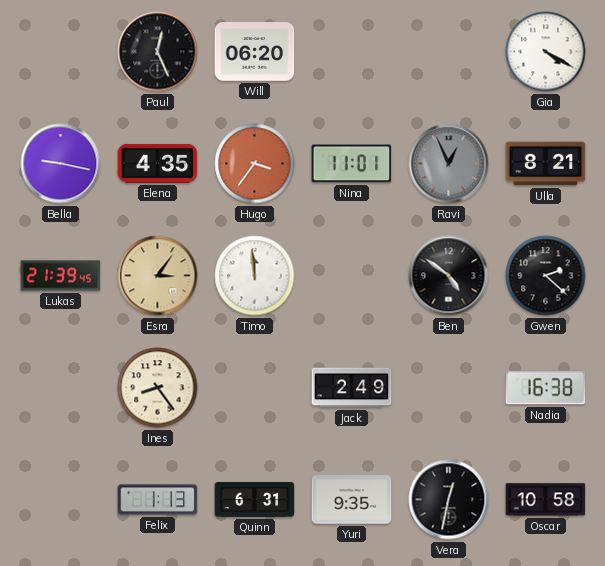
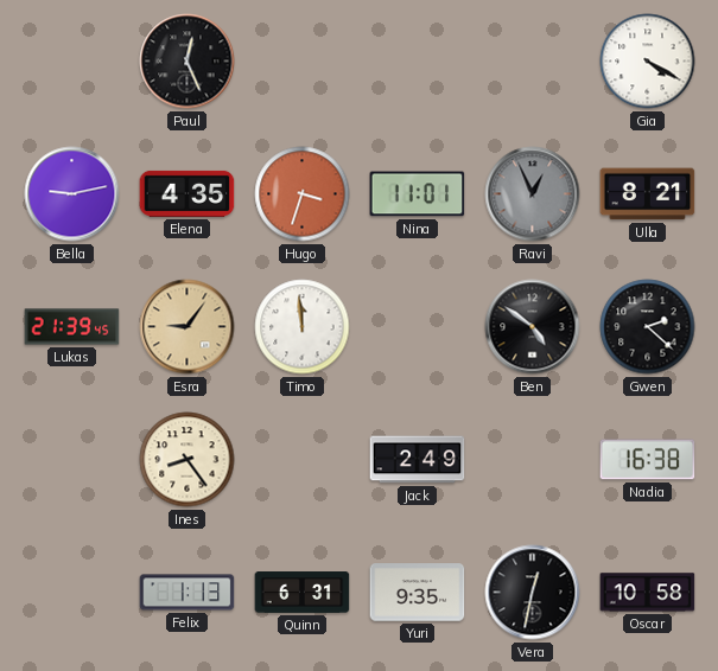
Will: 06:20 -> none (255, 52)
Bella: 9:17 -> 9:13 (72, 194)
Hugo: 3:36 -> 3:33 (303, 194)
Esra: 3:06 -> 9:06 (188, 327)
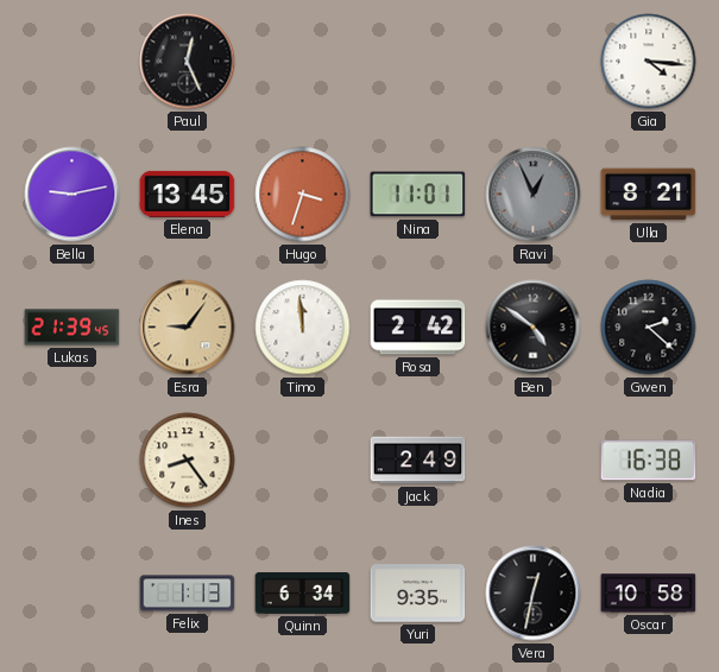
Gia: 4:20 -> 4:16 (649, 62)
Elena: 4:35 -> 13:45 (188, 194)
Rosa: none -> 2:42 (418, 328)
Quinn: 6:31 -> 6:34 (303, 594)
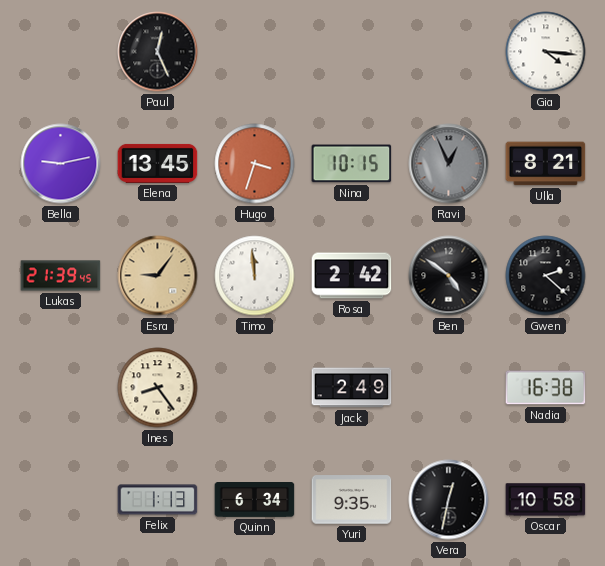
Nina: 11:01 -> 10:15 (352, 164)
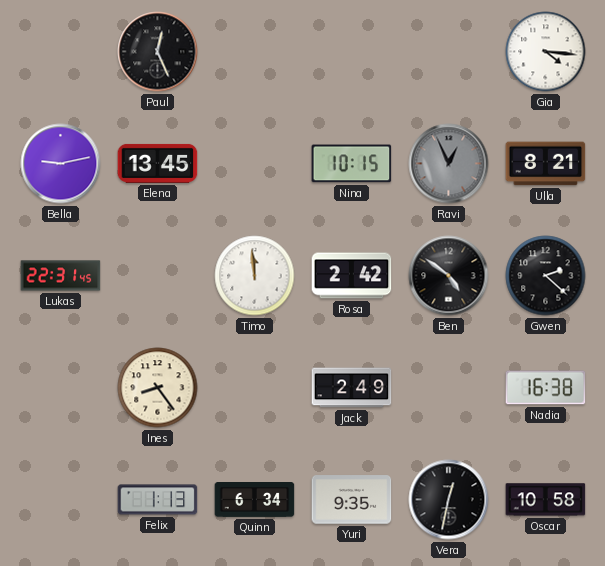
Hugo: 3:33 -> none (255, 164)
Lukas: 21:39 -> 22:31 (61, 276)
Esra: 9:06 -> none (158, 276)
